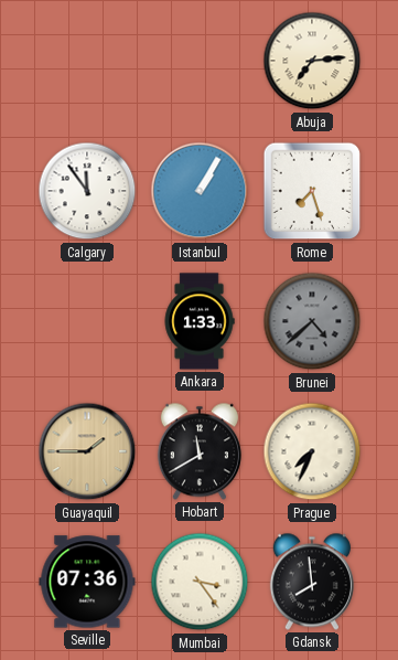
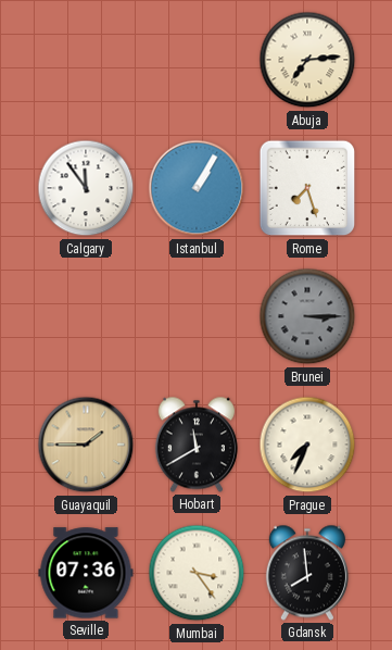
Ankara: 1:33 -> none (200, 321)
Brunei: 4:38 -> 3:15 (307, 316)
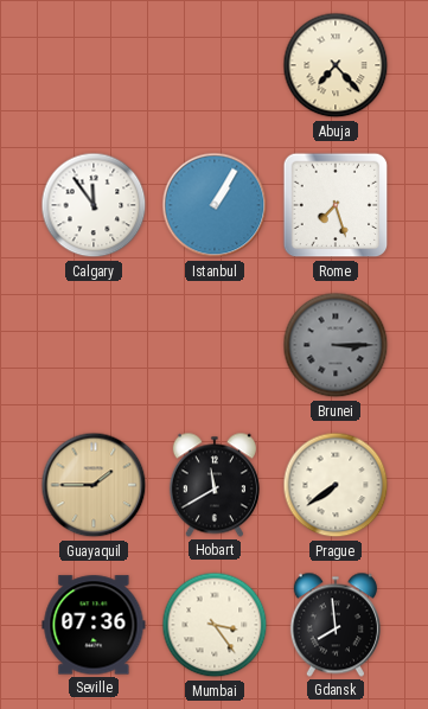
Abuja: 7:14 -> 7:23 (336, 65)
Prague: 7:34 -> 7:39 (336, 485)
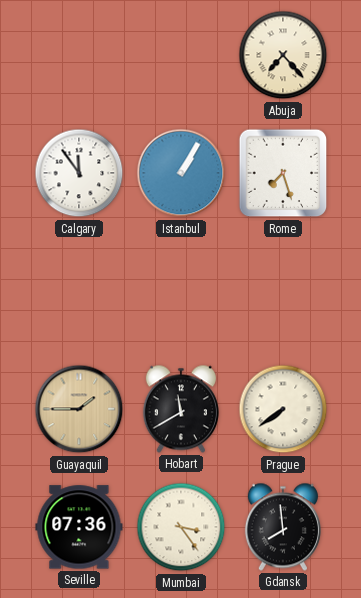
Brunei: 3:15 -> none (336, 345)
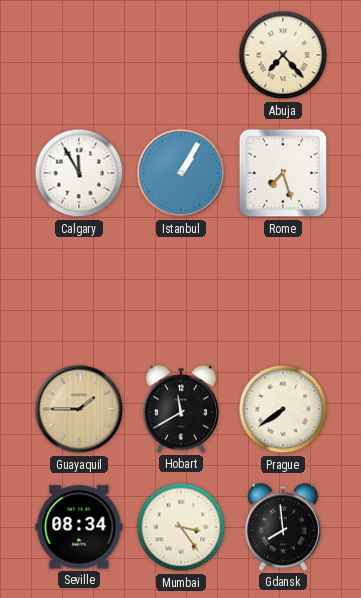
Calgary: 11:54 -> 11:55 (79, 173)
Seville: 07:36 -> 08:34 (79, 527)
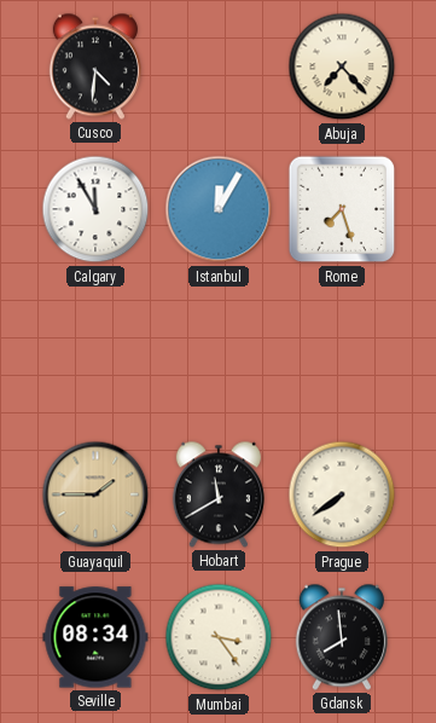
Cusco: none -> 4:31 (95, 66)
Istanbul: 1:05 -> 12:05 (219, 209)
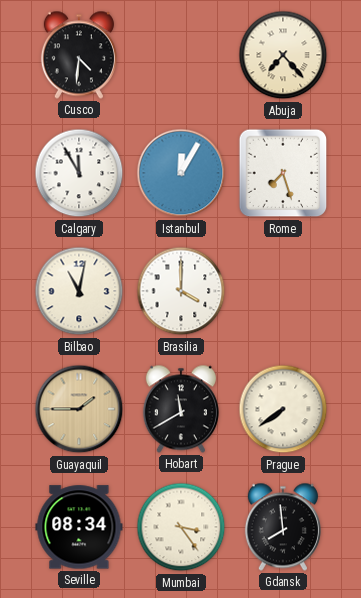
Bilbao: none -> 11:02 (79, 291)
Brasilia: none -> 4:00 (181, 291)
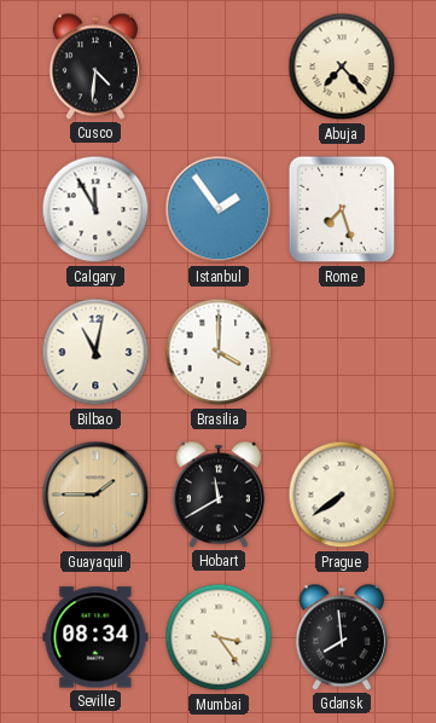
Istanbul: 12:05 -> 1:54 (219, 209)
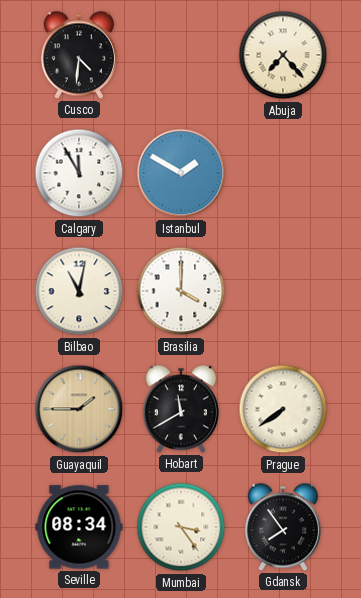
Istanbul: 1:54 -> 1:50 (181, 173)
Rome: 7:27 -> none (342, 209)
Gdansk: 7:59 -> 7:54 (283, 527)
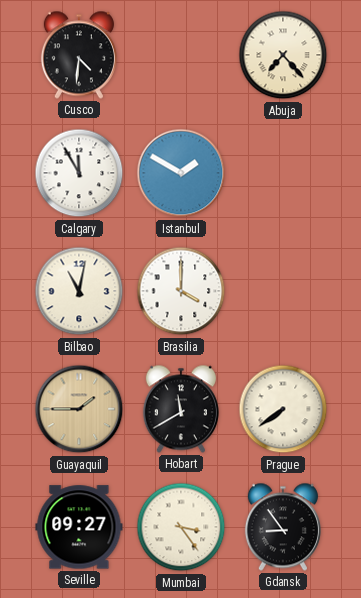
Seville: 08:34 -> 09:27 (79, 527)
Gdansk: 7:54 -> 8:54 (283, 527)
